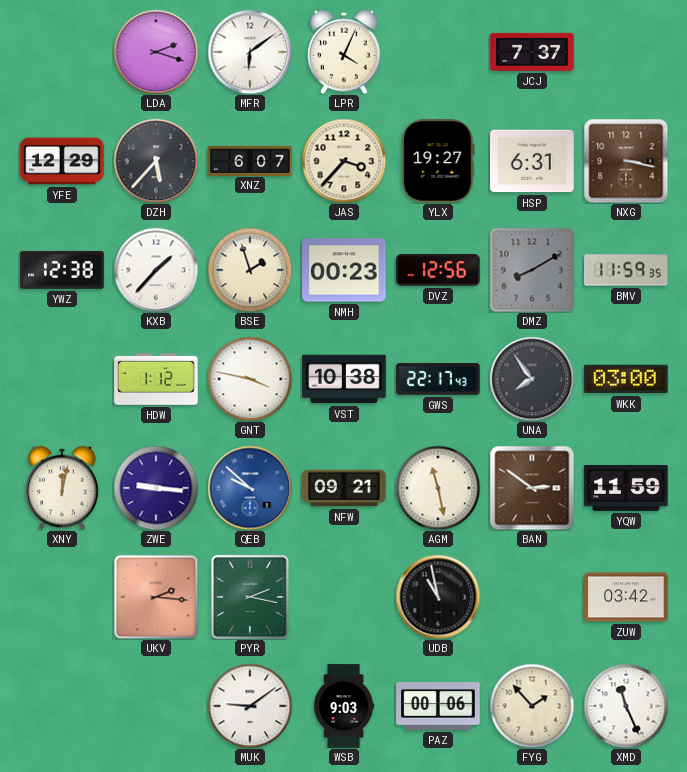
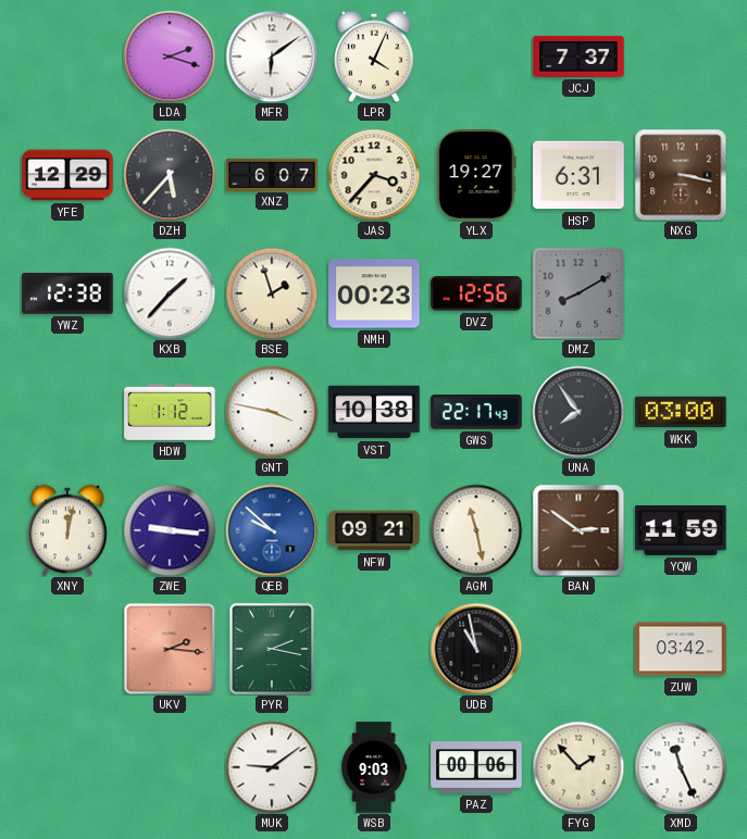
BMV: 11:59 -> none (626, 270)
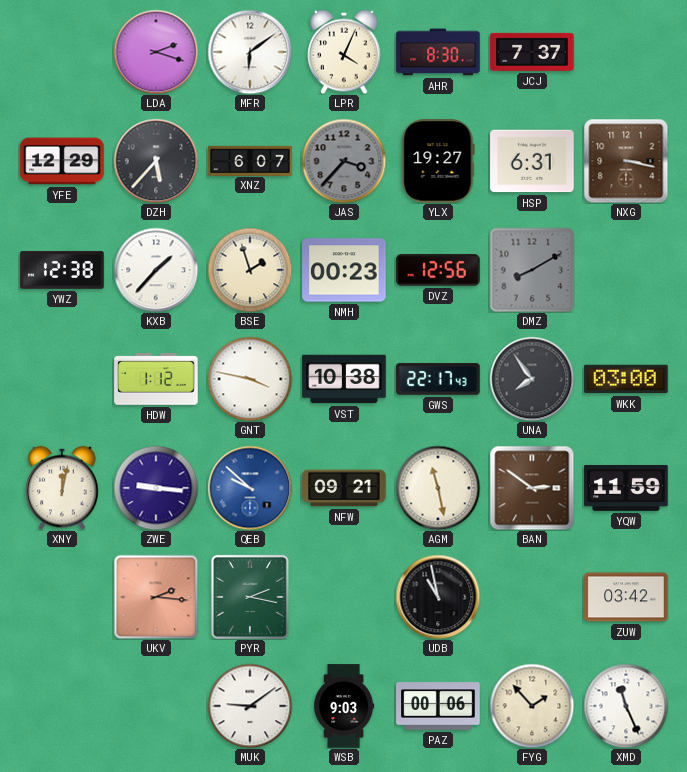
AHR: none -> 8:30 (438, 52)
JAS dial: cream -> grey (344, 161)
